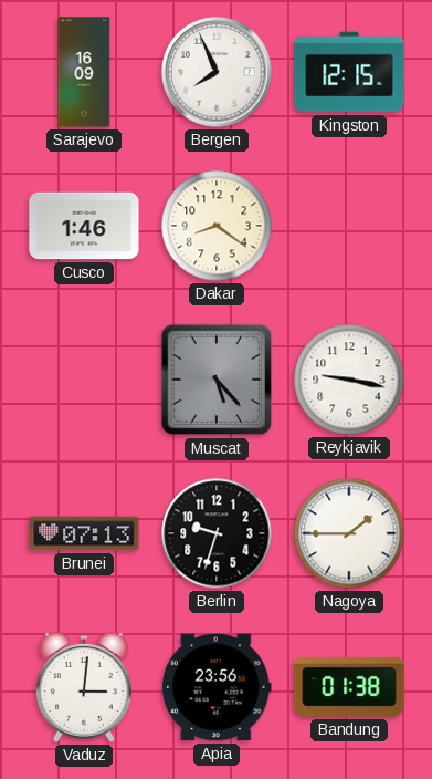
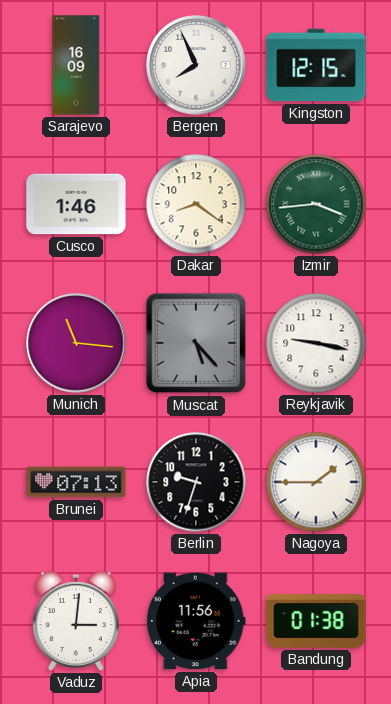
Izmir: none -> 3:44 (316, 204)
Munich: none -> 11:16 (76, 343)
Apia: 23:56 -> 11:56 (196, 621)
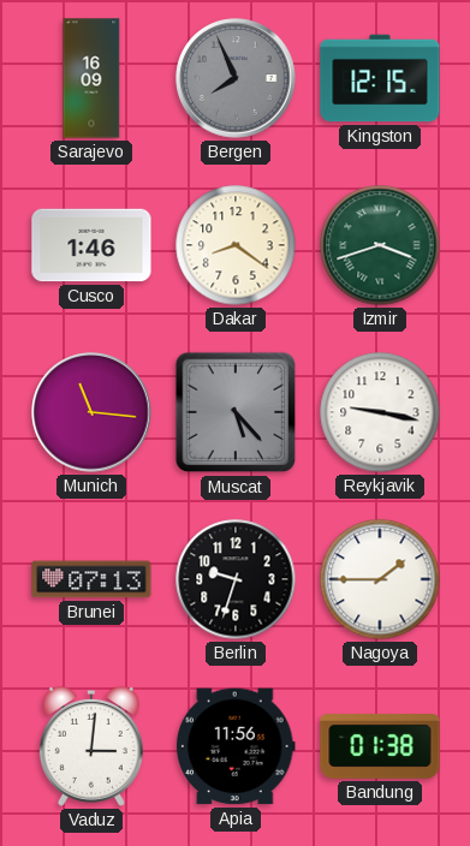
Bergen dial: white -> grey (236, 78)
Izmir: 3:44 -> 3:42 (380, 245)
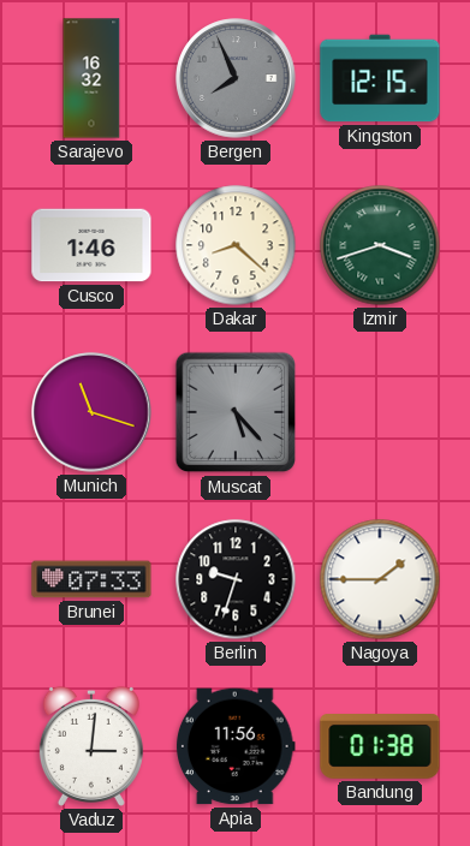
Sarajevo: 16:09 -> 16:32 (91, 78)
Dakar: 8:21 -> 8:22 (236, 245)
Munich: 11:16 -> 11:18 (91, 412)
Reykjavik: 9:17 -> none (380, 412)
Brunei: 07:13 -> 07:33 (91, 579)
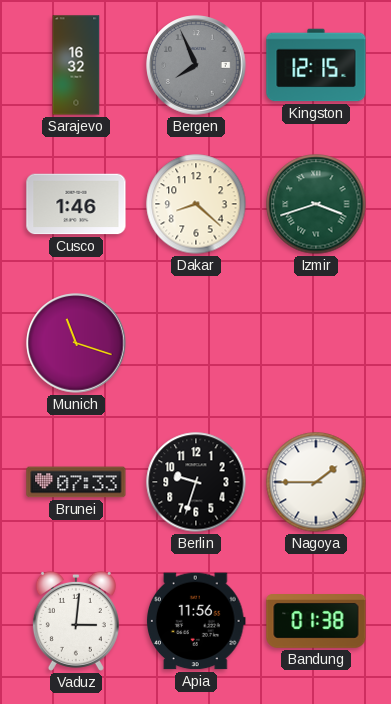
Muscat: 5:23 -> none (236, 412)
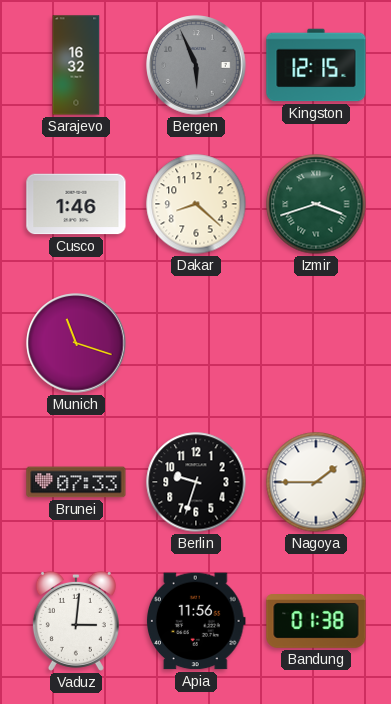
Bergen: 7:56 -> 5:56 (196, 65)
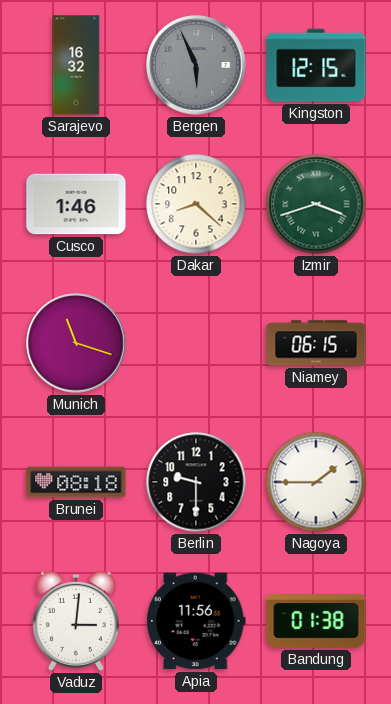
Niamey: none -> 06:15 (316, 343)
Brunei: 07:33 -> 08:18 (76, 482)
Berlin: 9:33 -> 9:30 (196, 482)
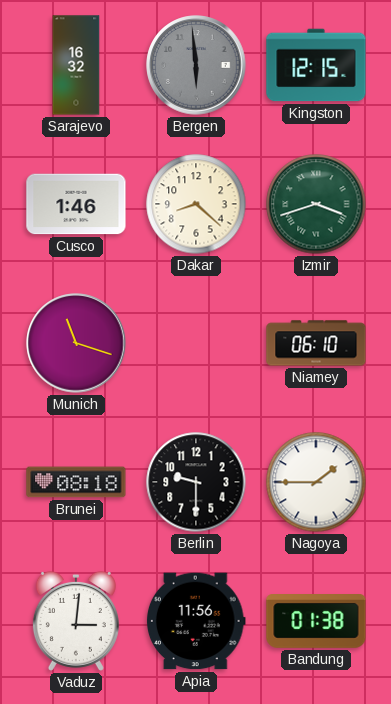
Bergen: 5:56 -> 5:59 (196, 65)
Niamey: 06:15 -> 06:10 (316, 343)
